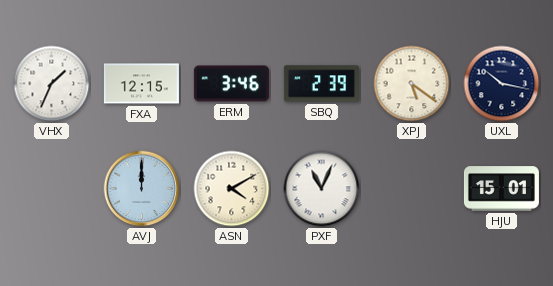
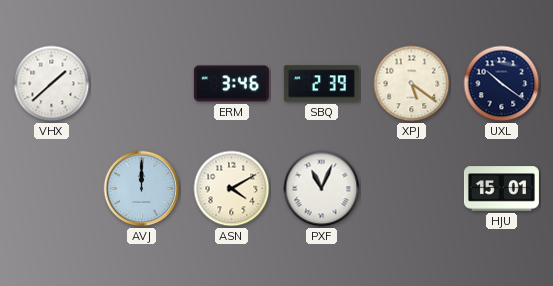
VHX: 1:34 -> 1:38 (52, 84)
FXA: 12:15 -> none (141, 84)
UXL: 10:17 -> 10:21 (502, 84)
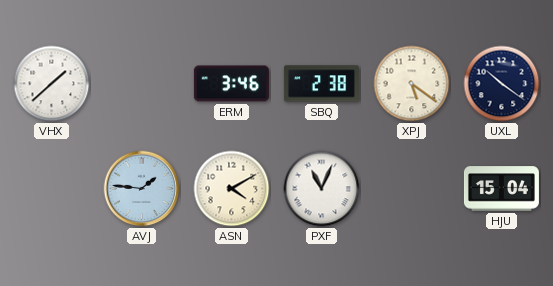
SBQ: 2:39 -> 2:38 (321, 84)
AVJ: 12:00 -> 1:46 (142, 189)
HJU: 15:01 -> 15:04 (501, 189)
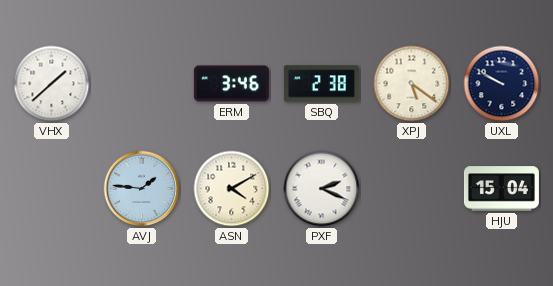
UXL: 10:21 -> 9:50 (502, 84)
PXF: 11:04 -> 2:19 (322, 189)
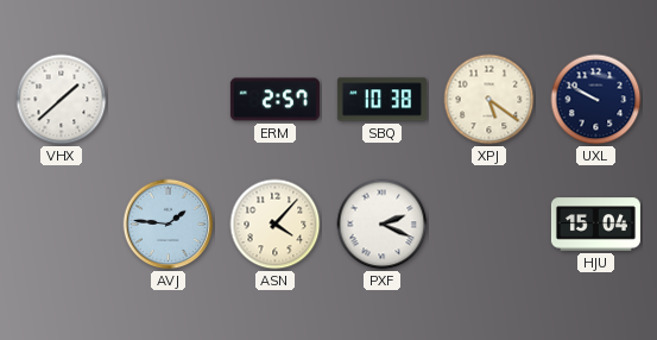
ERM: 3:46 -> 2:57 (274, 100)
SBQ: 2:38 -> 10:38 (381, 100)
ASN: 4:10 -> 4:07 (276, 225)
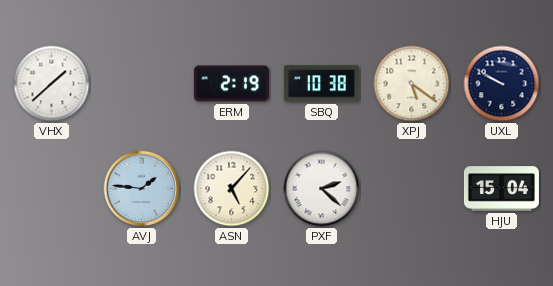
ERM: 2:57 -> 2:19 (231, 84)
ASN: 4:07 -> 5:07 (232, 189)
PXF: 2:19 -> 2:22 (322, 189)
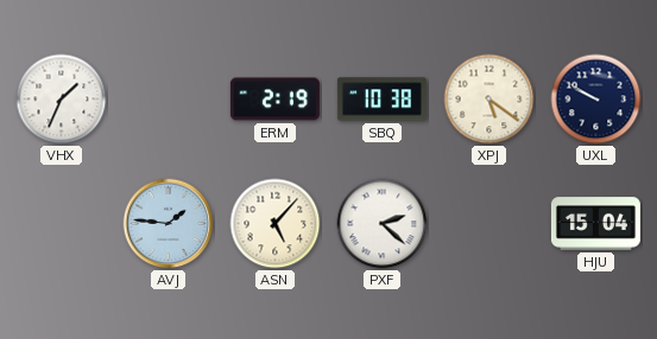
VHX: 1:38 -> 1:34 (62, 100)
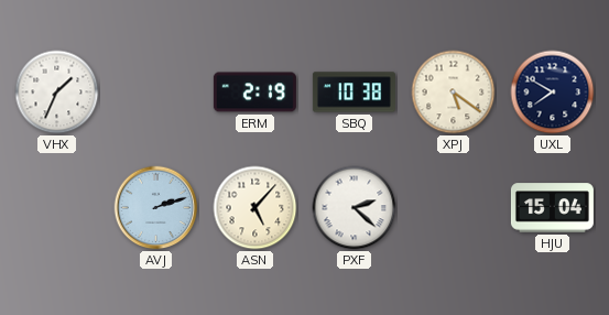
UXL: 9:50 -> 7:50 (553, 93)
AVJ: 1:46 -> 2:12 (156, 208)
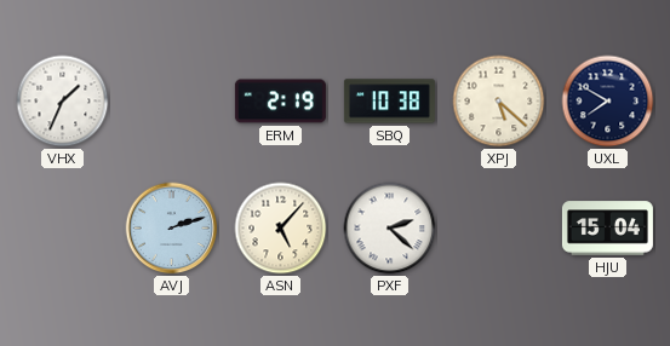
XPJ: 5:21 -> 5:22 (499, 102)
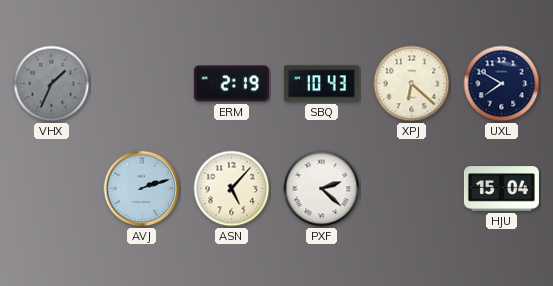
VHX dial: white -> grey (52, 84)
SBQ: 10:38 -> 10:43 (321, 84)
XPJ: 5:22 -> 6:22 (412, 84)
